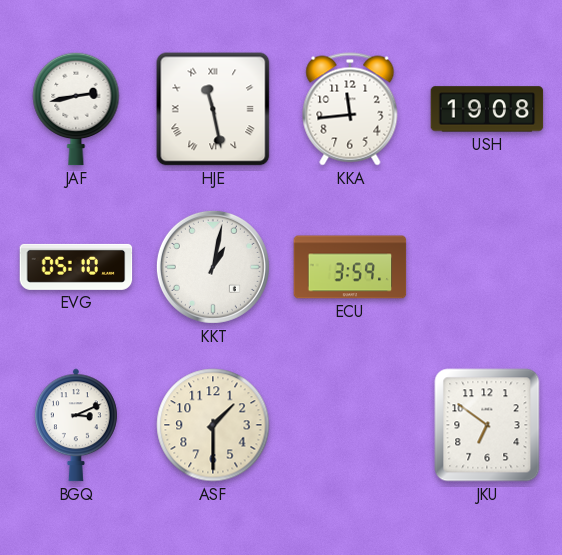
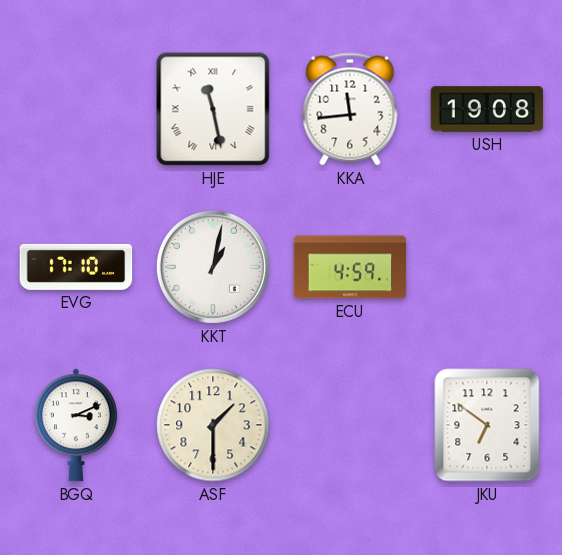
JAF: 2:43 -> none (76, 109)
EVG: 05:10 -> 17:10 (76, 267)
ECU: 3:59 -> 4:59 (350, 267)
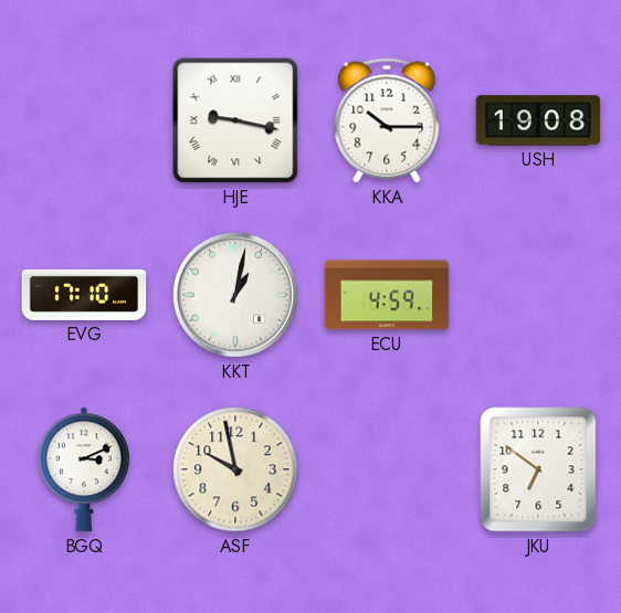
HJE: 11:28 -> 9:17 (235, 120)
KKA: 11:44 -> 10:15 (387, 120)
ASF: 1:30 -> 9:58 (235, 469)
